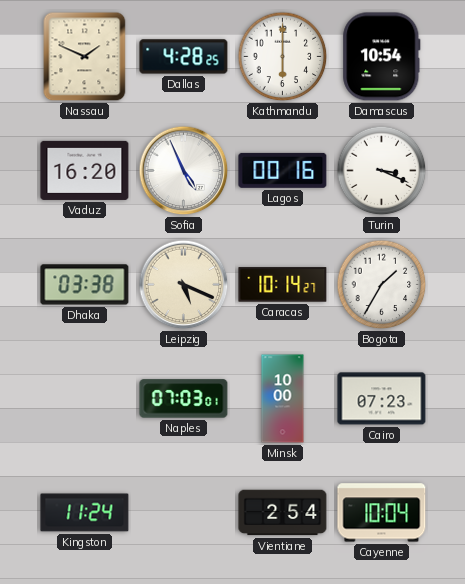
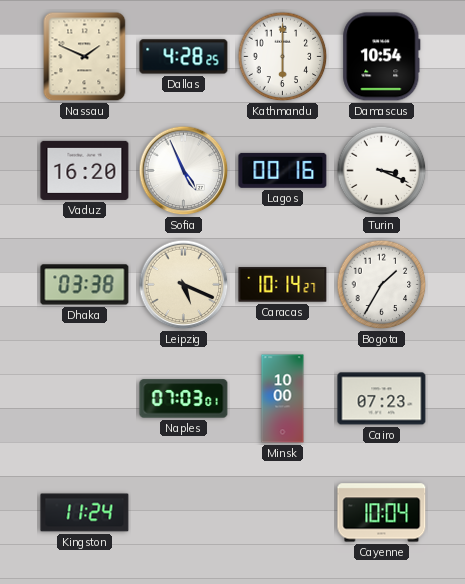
Vientiane: 2:54 -> none (283, 513)
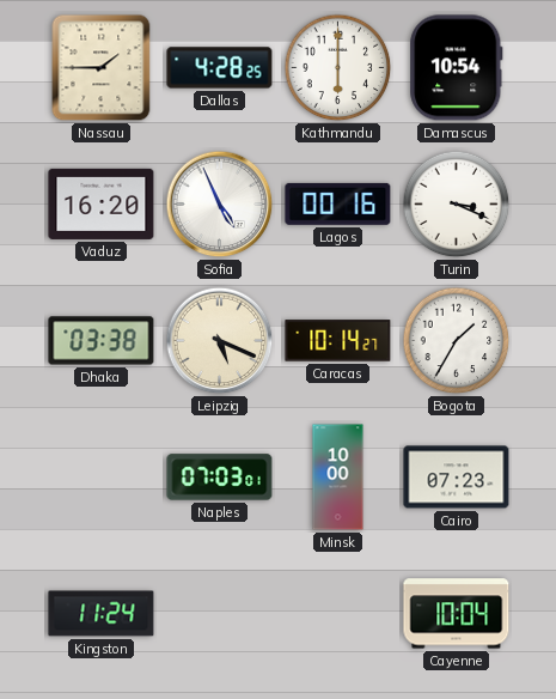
Nassau: 1:49 -> 1:45 (102, 68)
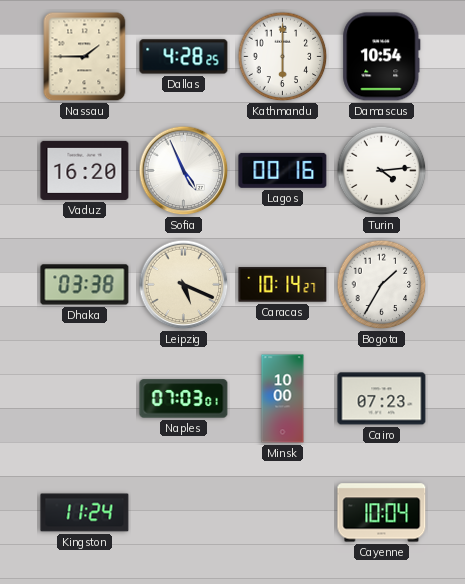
Turin: 3:19 -> 4:14 (382, 171)
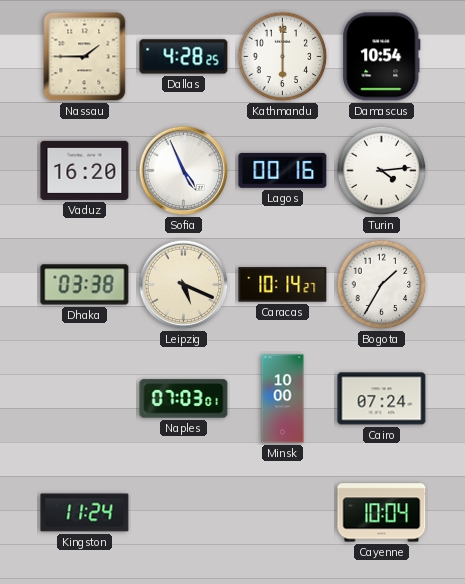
Cairo: 07:23 -> 07:24 (382, 399)
